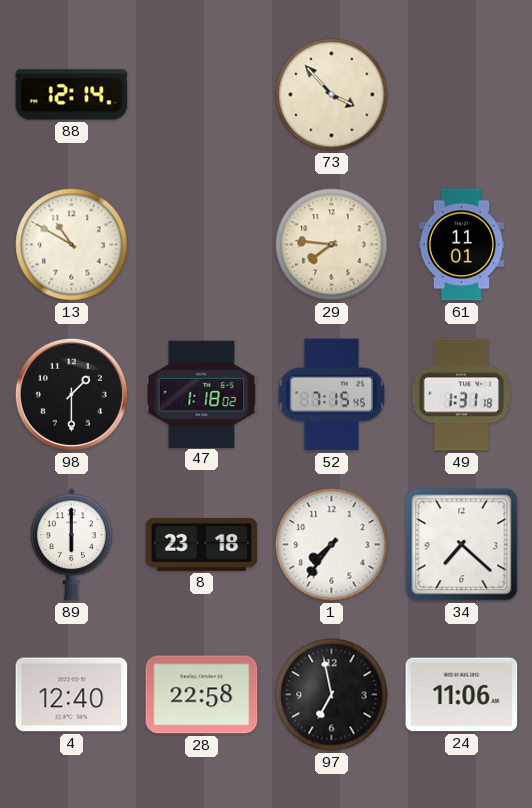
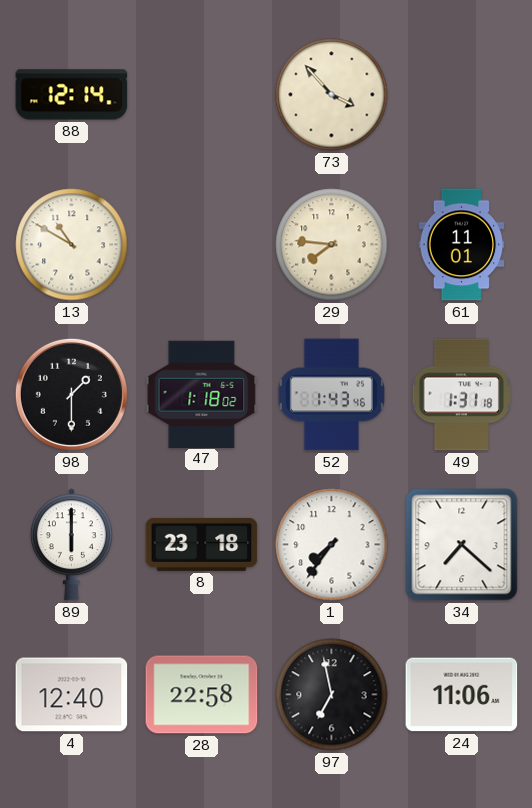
52: 7:15 -> 1:43 (331, 395)
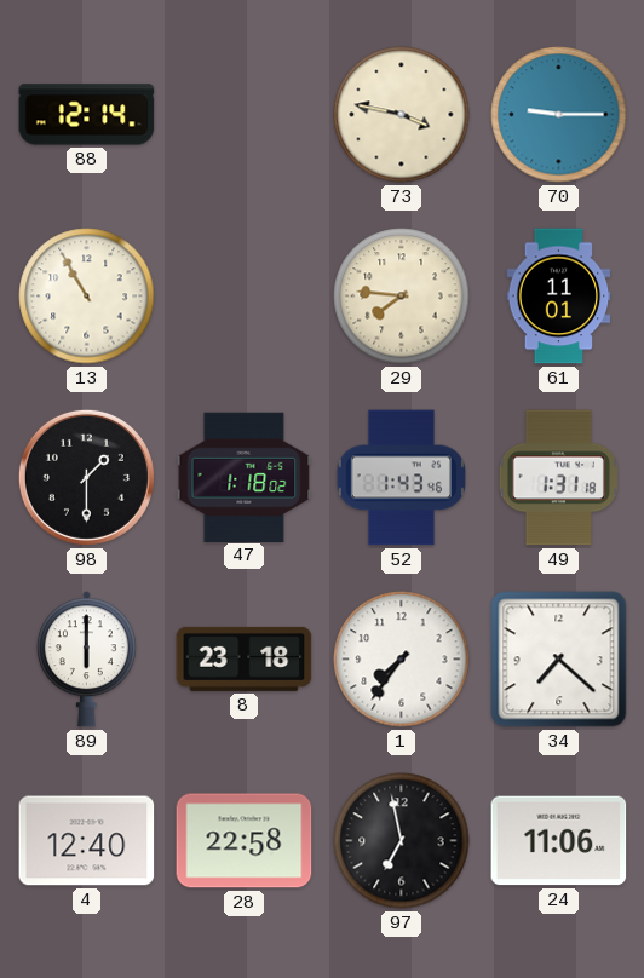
73: 3:53 -> 3:47 (402, 115)
70: none -> 9:15 (559, 115)
13: 10:50 -> 10:55 (87, 297)
